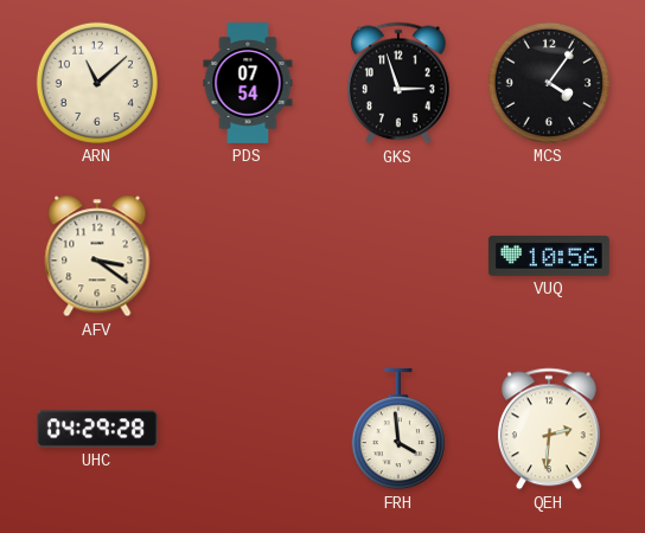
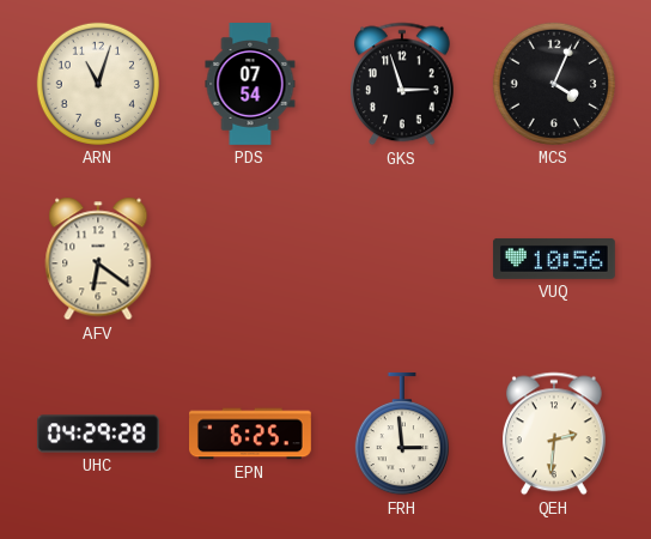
ARN: 11:08 -> 11:03 (98, 84)
MCS: 4:06 -> 4:04 (554, 84)
AFV: 3:21 -> 6:21 (98, 259)
EPN: none -> 6:25 (251, 434)
FRH: 3:59 -> 2:59 (402, 434)
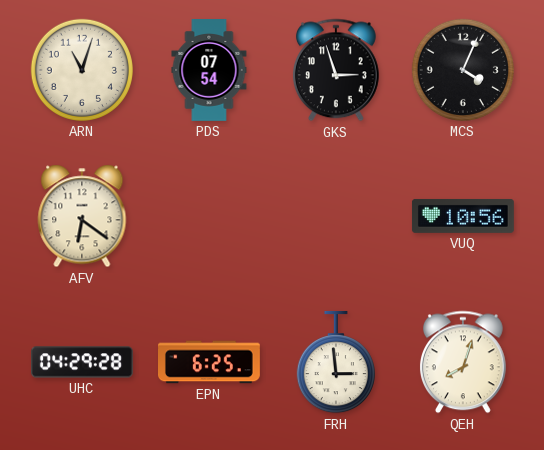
QEH: 2:31 -> 8:03 (463, 362)
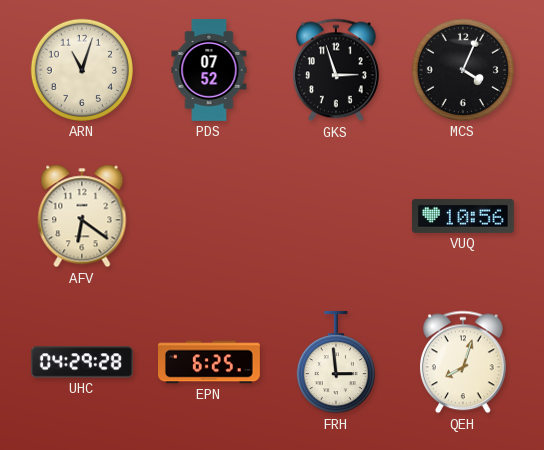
PDS: 07:54 -> 07:52 (209, 71)
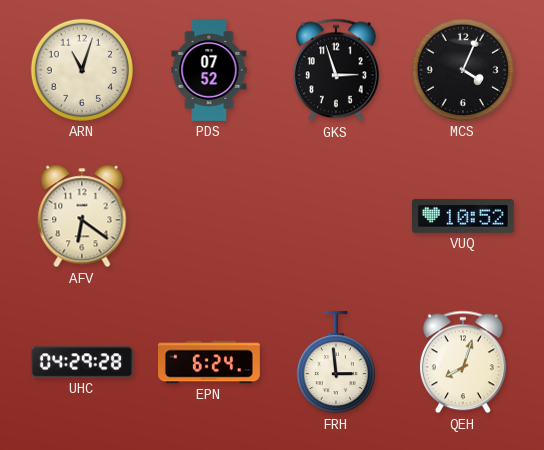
VUQ: 10:56 -> 10:52 (463, 216)
EPN: 6:25 -> 6:24 (210, 362)
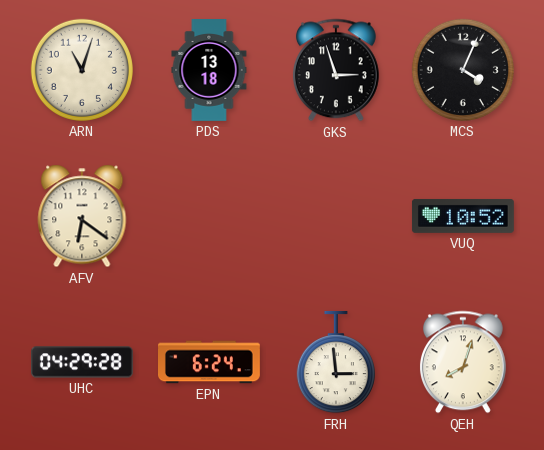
PDS: 07:52 -> 13:18 (209, 71)
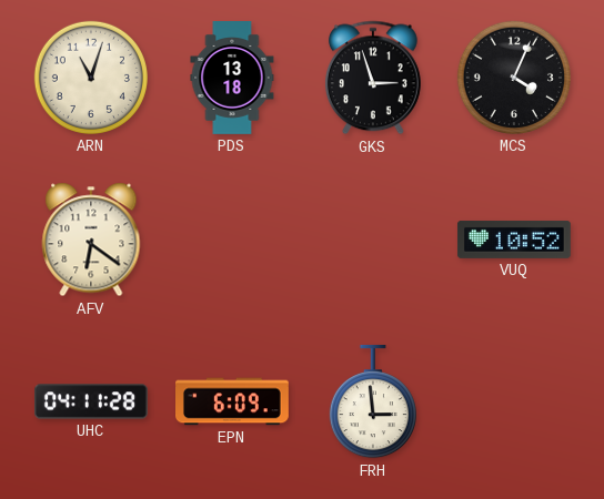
UHC: 04:29 -> 04:11 (92, 401)
EPN: 6:24 -> 6:09 (233, 401)
QEH: 8:03 -> none (463, 362)
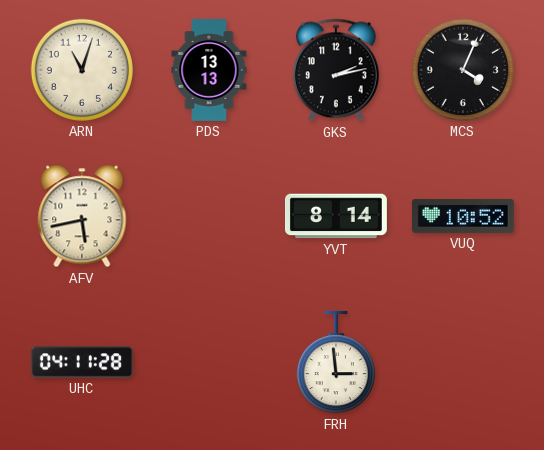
PDS: 13:18 -> 13:13 (209, 71)
GKS: 2:57 -> 2:13 (336, 70)
AFV: 6:21 -> 5:43 (82, 216)
YVT: none -> 8:14 (337, 216)
EPN: 6:09 -> none (233, 401)
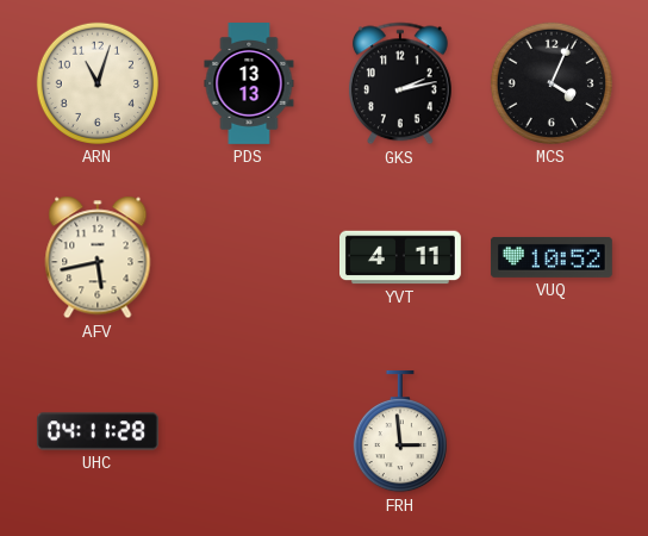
YVT: 8:14 -> 4:11 (401, 257)
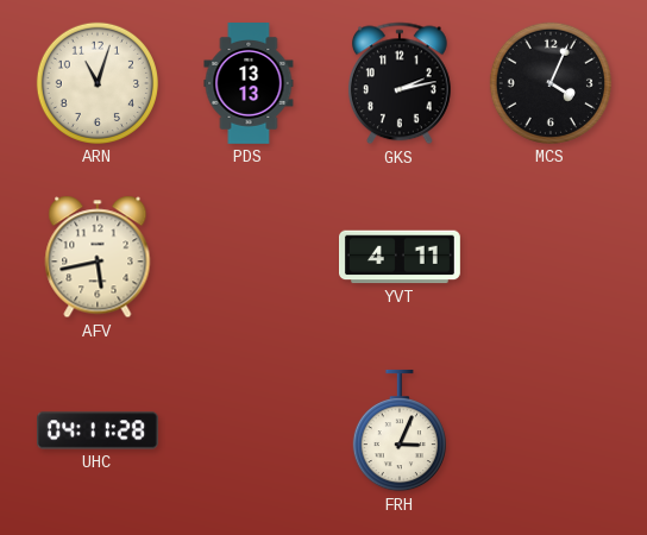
VUQ: 10:52 -> none (552, 257)
FRH: 2:59 -> 3:04 (400, 430)
